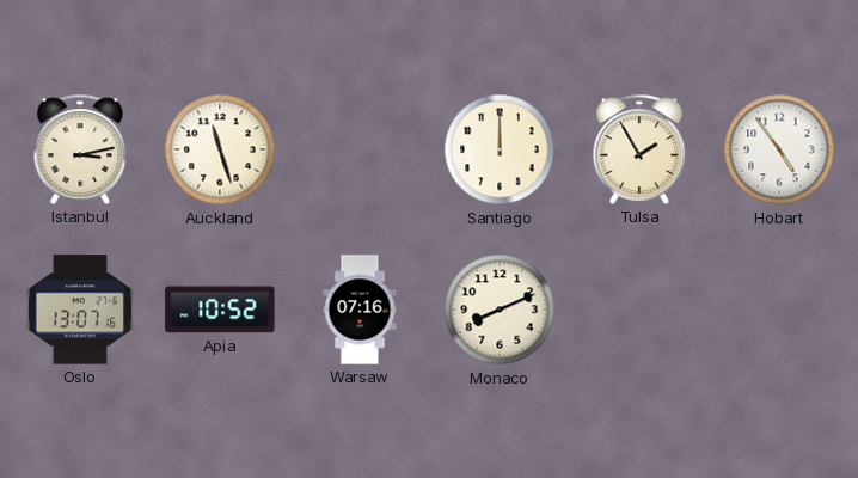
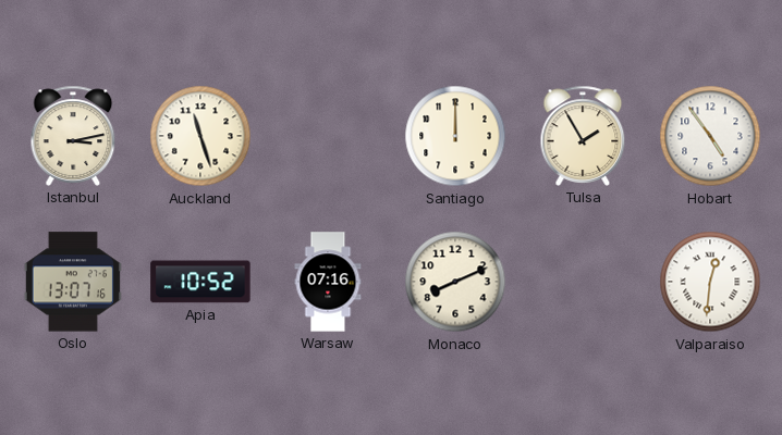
Valparaiso: none -> 12:31 (710, 282)
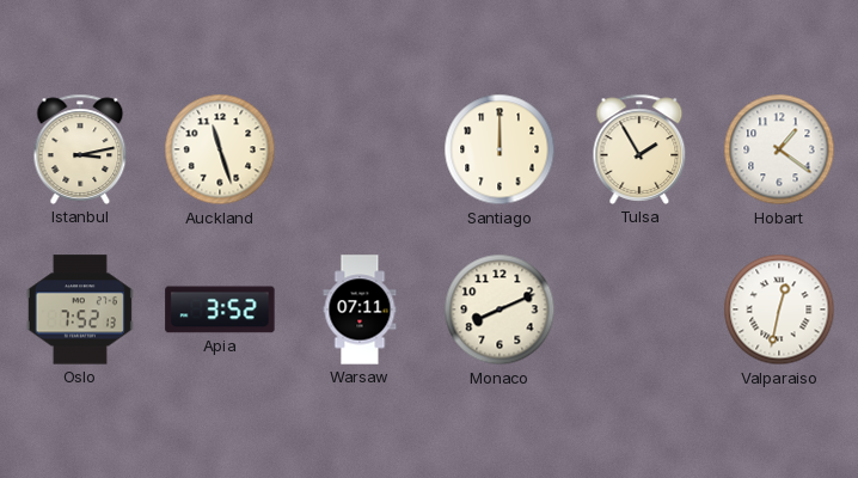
Hobart: 4:54 -> 1:21 (779, 149)
Oslo: 13:07 -> 7:52 (80, 310)
Apia: 10:52 -> 3:52 (220, 310)
Warsaw: 07:16 -> 07:11 (360, 310)
Valparaiso: 12:31 -> 12:32 (779, 310)
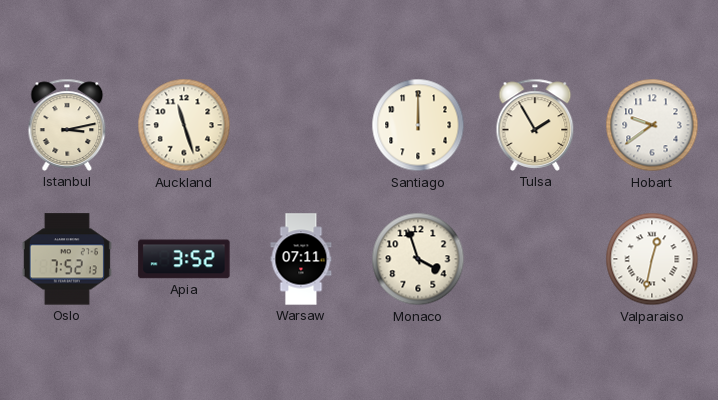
Hobart: 1:21 -> 9:39 (652, 125)
Monaco: 8:11 -> 3:57 (418, 259)
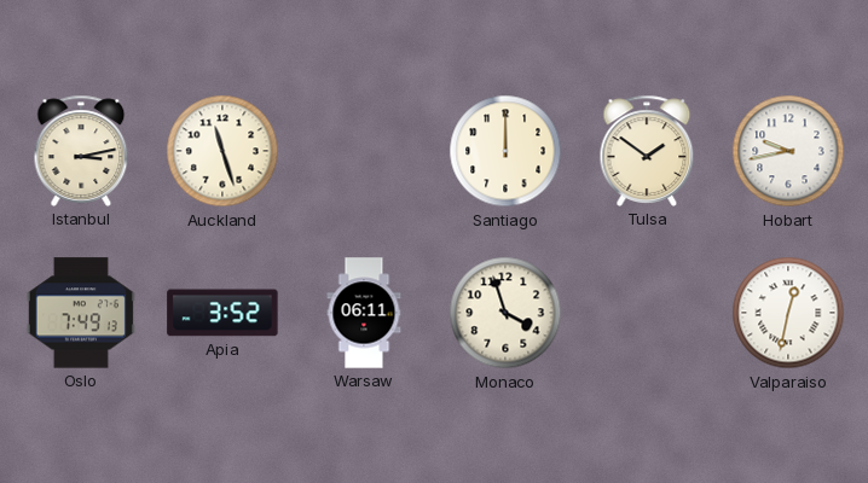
Tulsa: 1:55 -> 1:51 (647, 151)
Hobart: 9:39 -> 9:43 (788, 151)
Oslo: 7:52 -> 7:49 (81, 313)
Warsaw: 07:11 -> 06:11 (364, 313)
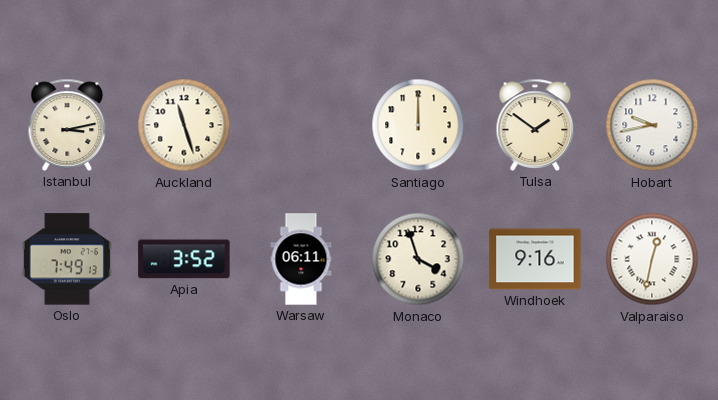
Windhoek: none -> 9:16 (535, 259)
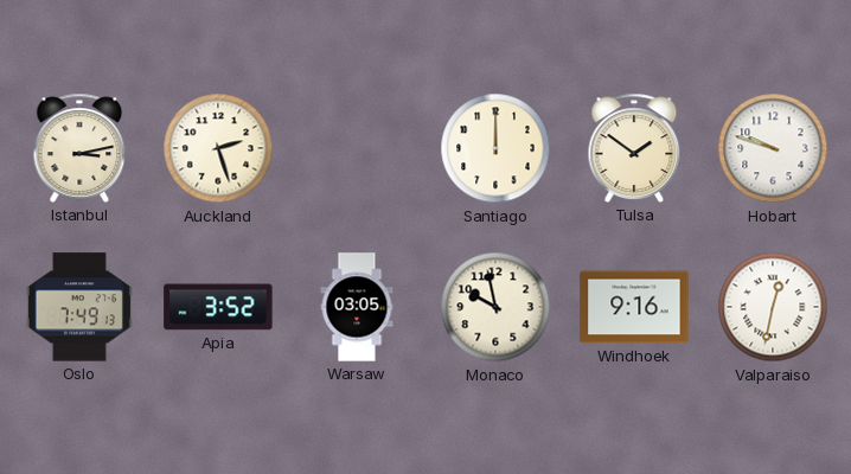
Auckland: 11:27 -> 2:27 (218, 148)
Hobart: 9:43 -> 9:48 (773, 148)
Warsaw: 06:11 -> 03:05 (357, 307)
Monaco: 3:57 -> 9:58 (495, 307)
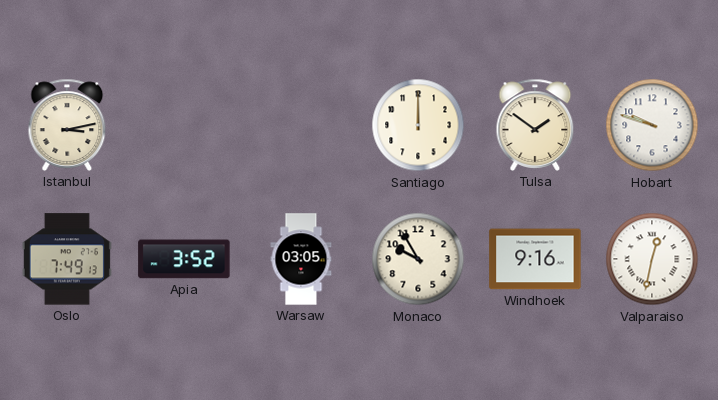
Auckland: 2:27 -> none (218, 148)
Monaco: 9:58 -> 9:55 (418, 259)
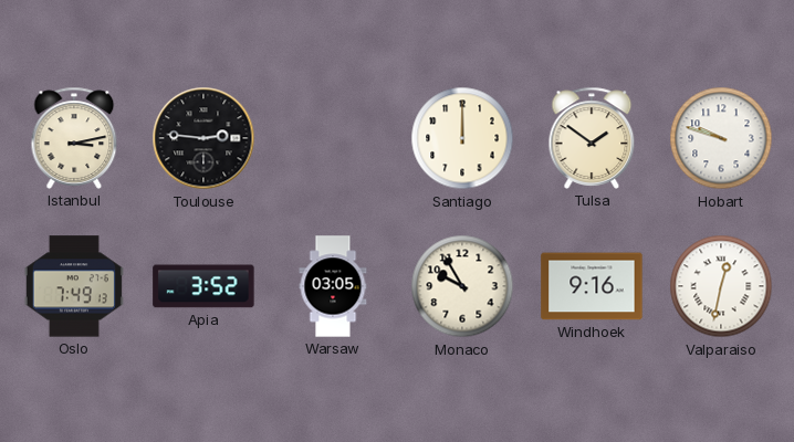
Toulouse: none -> 2:46 (203, 138)
